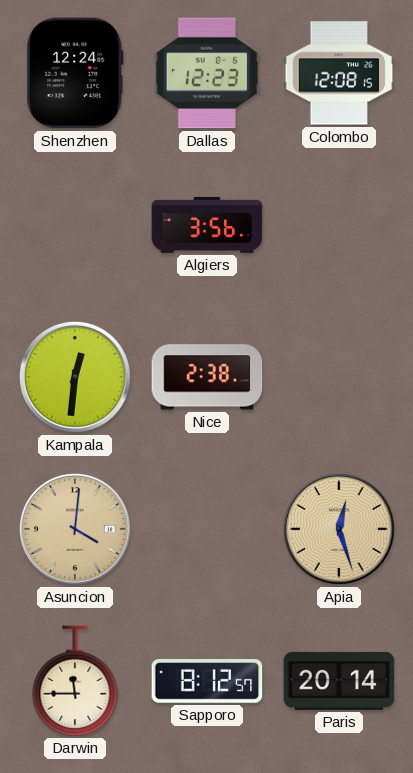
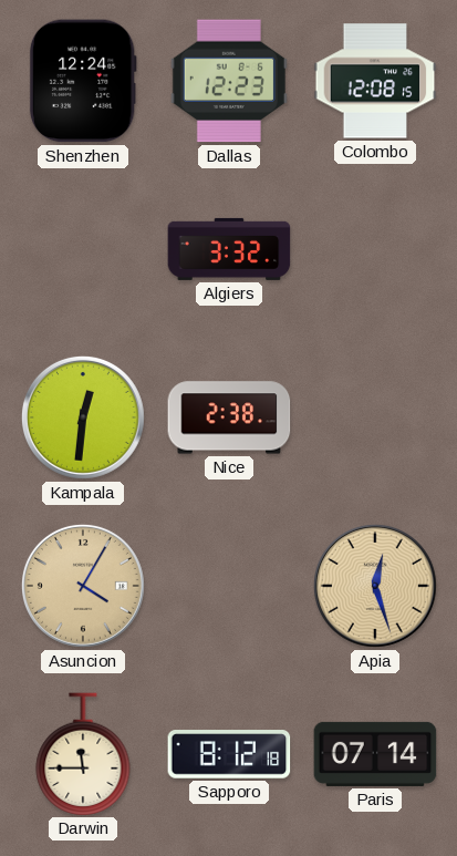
Algiers: 3:56 -> 3:32 (229, 249)
Asuncion: 4:01 -> 4:05 (83, 586)
Sapporo: 8:12:57 -> 8:12:18 (229, 754)
Paris: 20:14 -> 07:14 (375, 754)
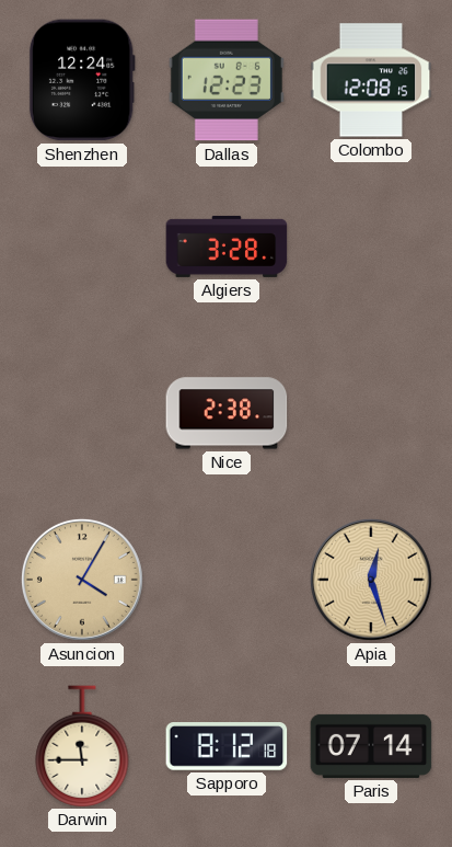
Algiers: 3:32 -> 3:28 (227, 247)
Kampala: 12:31 -> none (83, 417)
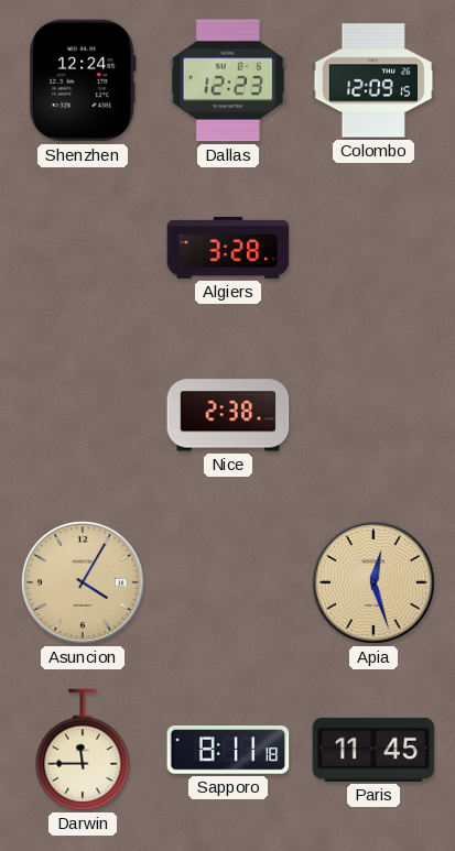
Colombo: 12:08 -> 12:09 (373, 80)
Sapporo: 8:12 -> 8:11 (228, 750)
Paris: 07:14 -> 11:45 (373, 750)
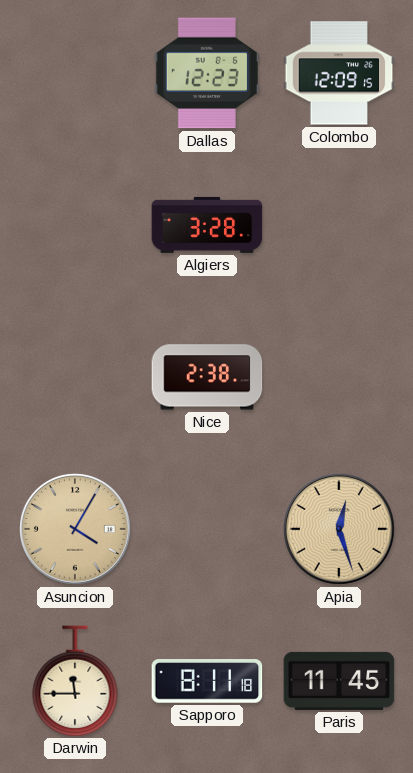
Shenzhen: 12:24 -> none (83, 80)
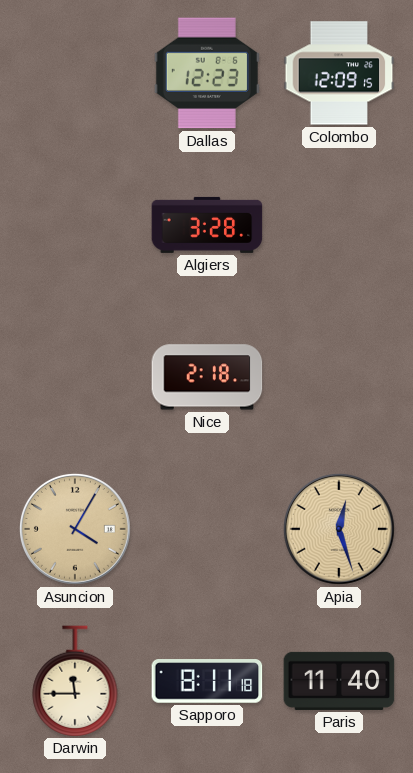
Nice: 2:38 -> 2:18 (207, 377)
Paris: 11:45 -> 11:40 (339, 681)
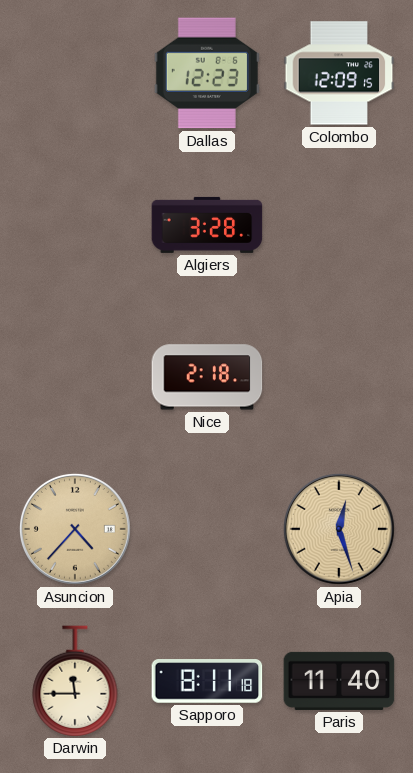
Asuncion: 4:05 -> 4:37 (75, 529)
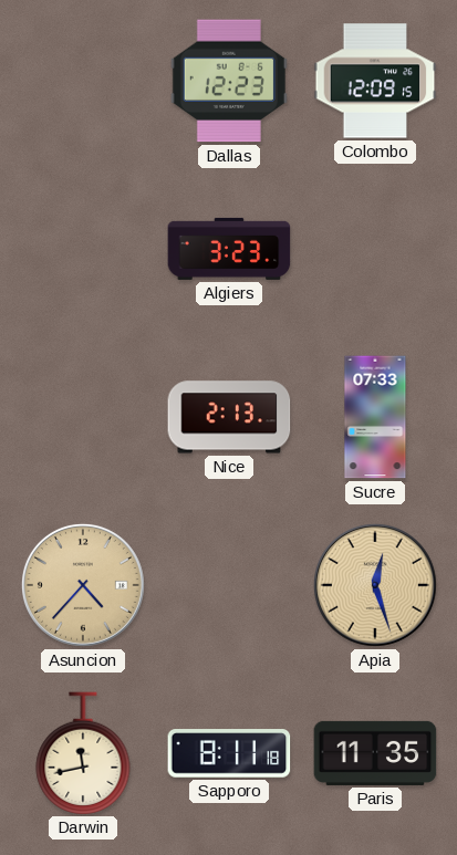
Algiers: 3:28 -> 3:23 (229, 249)
Nice: 2:18 -> 2:13 (229, 417)
Sucre: none -> 07:33 (375, 417)
Darwin: 11:45 -> 11:43 (83, 753)
Paris: 11:40 -> 11:35 (375, 753)
